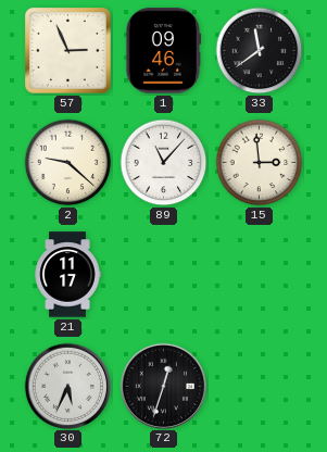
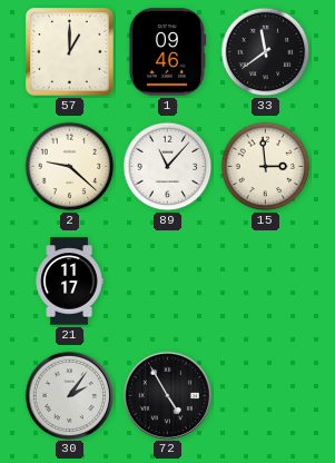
57: 2:56 -> 1:00 (70, 52)
30: 5:34 -> 2:06 (69, 395)
72: 12:33 -> 4:55 (167, 395)
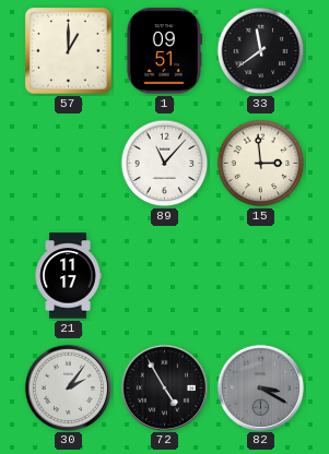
1: 09:46 -> 09:51 (164, 51)
2: 9:22 -> none (70, 167)
82: none -> 3:20 (260, 387)
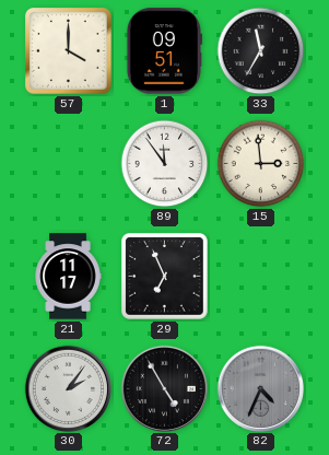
57: 1:00 -> 4:00 (69, 51)
33: 11:39 -> 11:35 (261, 51)
89: 11:07 -> 11:54 (165, 164)
29: none -> 6:56 (165, 277)
82: 3:20 -> 4:34 (260, 388)
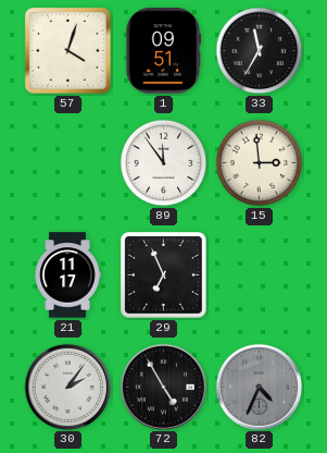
57: 4:00 -> 4:03 (68, 51)
